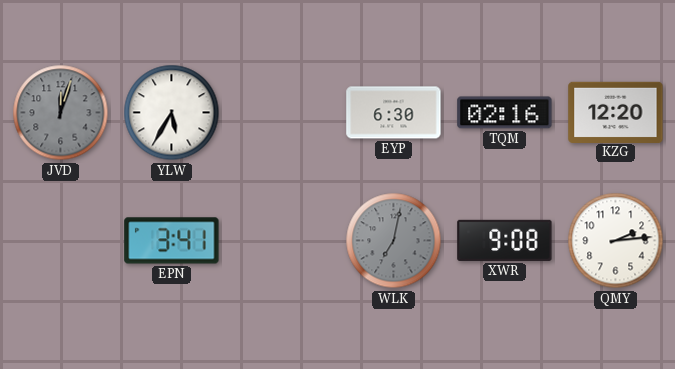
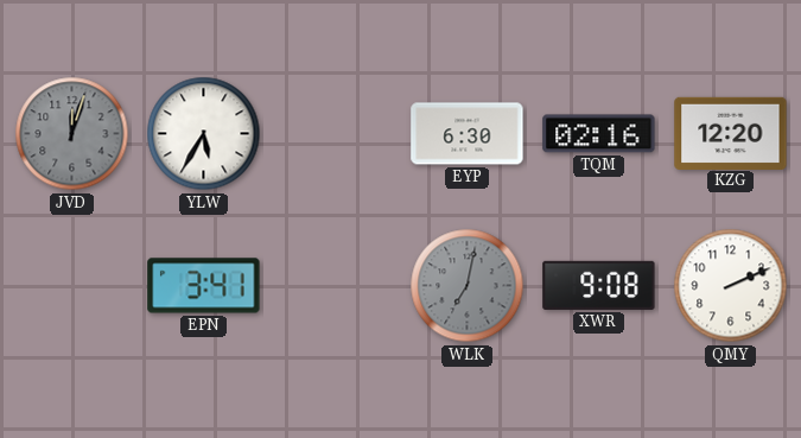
QMY: 2:14 -> 2:11 (731, 286)
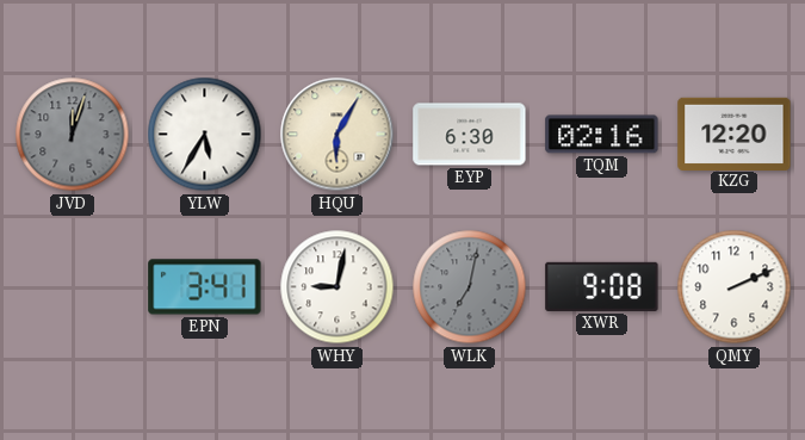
HQU: none -> 6:05 (338, 135)
WHY: none -> 9:02 (338, 287)
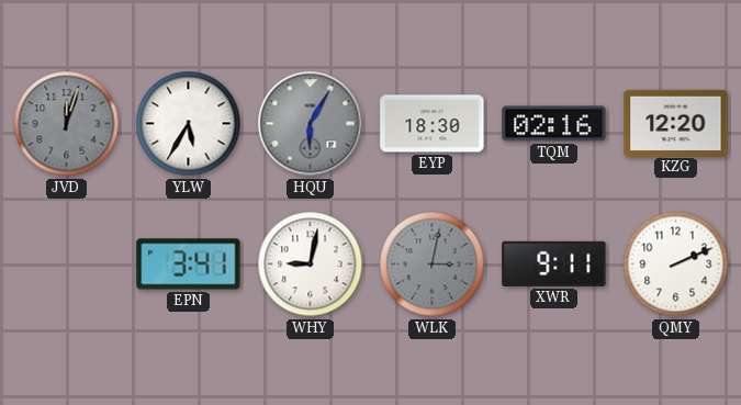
HQU dial: cream -> grey (311, 124)
EYP: 6:30 -> 18:30 (433, 124)
WLK: 7:02 -> 3:02 (433, 265)
XWR: 9:08 -> 9:11 (554, 263)
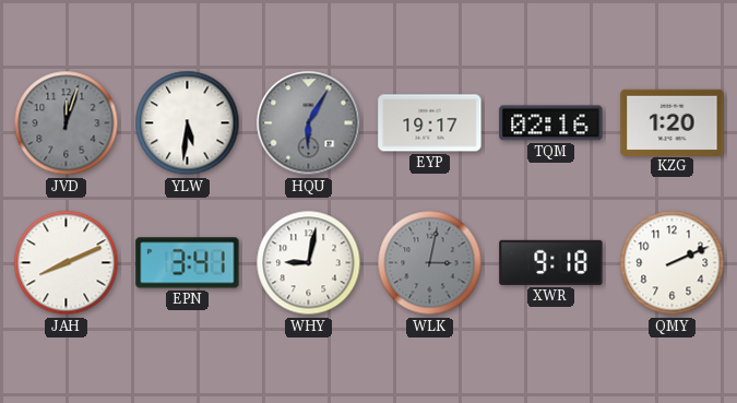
YLW: 5:35 -> 5:31 (188, 123)
EYP: 18:30 -> 19:17 (430, 123)
KZG: 12:20 -> 1:20 (673, 122)
JAH: none -> 8:11 (67, 263)
XWR: 9:11 -> 9:18 (551, 262)
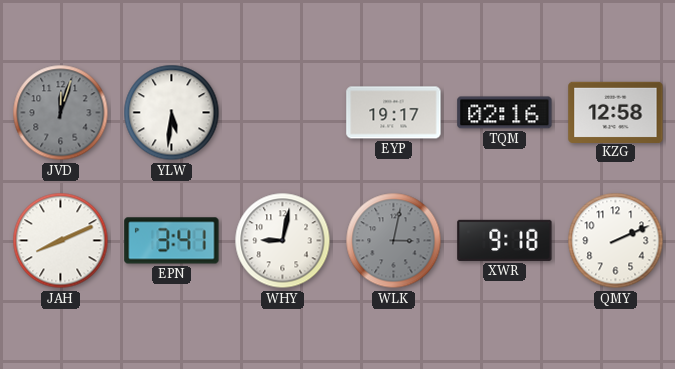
HQU: 6:05 -> none (309, 123)
KZG: 1:20 -> 12:58 (616, 112)
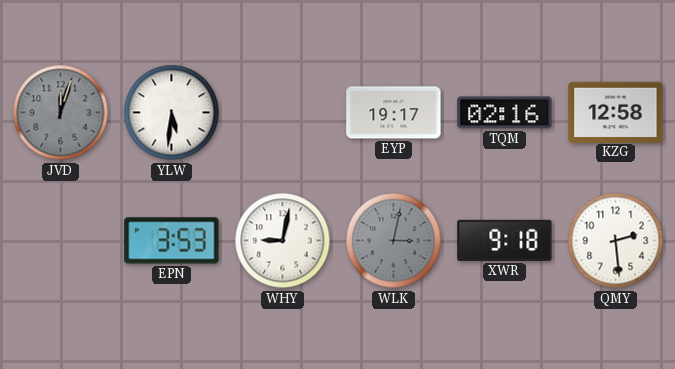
JAH: 8:11 -> none (61, 241)
EPN: 3:41 -> 3:53 (172, 241)
QMY: 2:11 -> 2:29 (616, 241)
